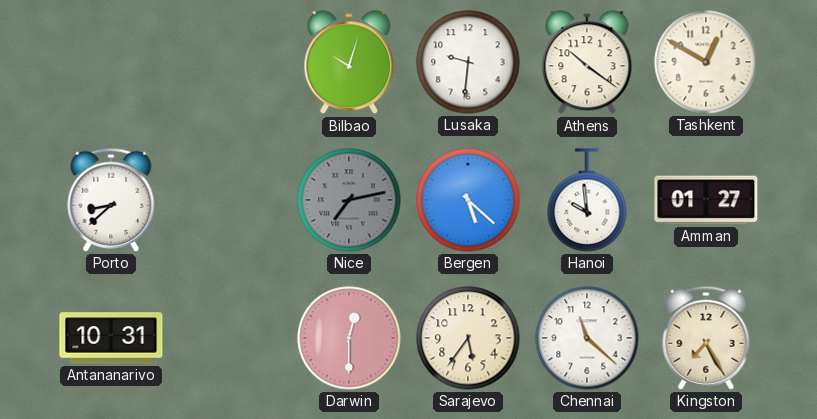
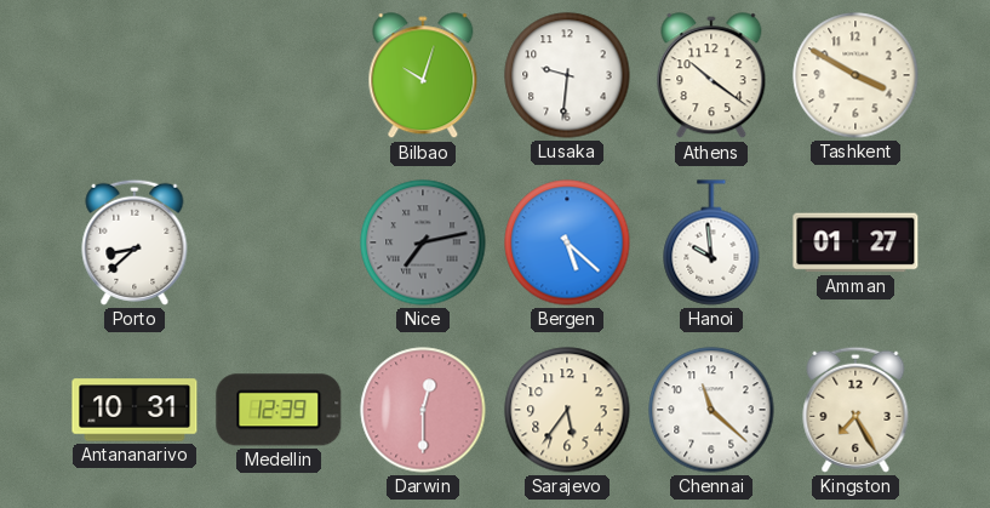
Tashkent: 12:50 -> 3:50 (855, 75)
Medellin: none -> 12:39 (279, 410)
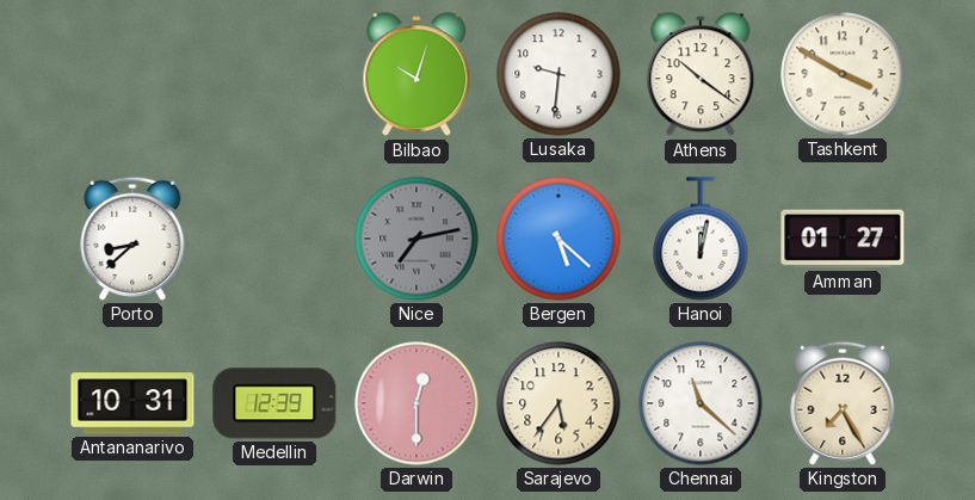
Hanoi: 9:59 -> 12:02 (701, 239)
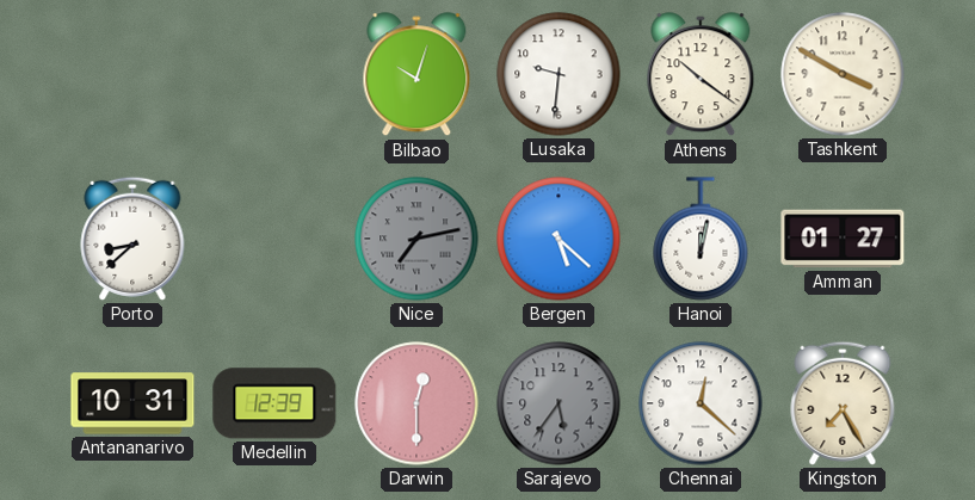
Sarajevo dial: cream -> grey (559, 403)
Chennai: 11:22 -> 12:22 (701, 403)
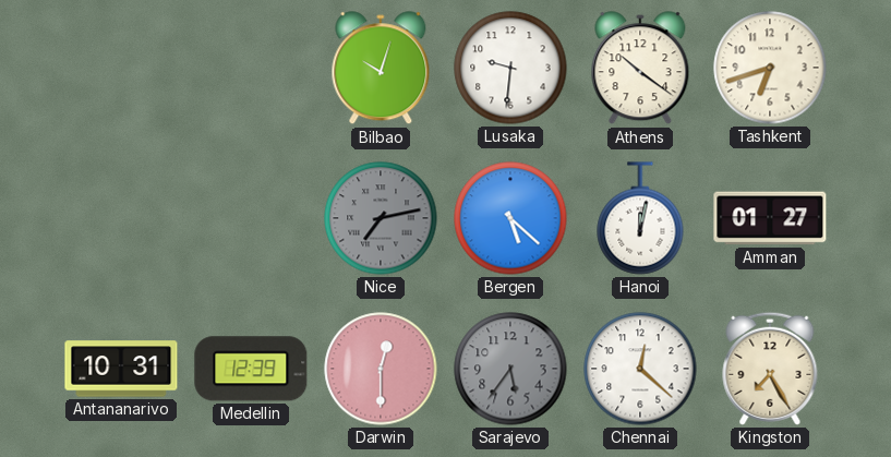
Tashkent: 3:50 -> 6:42 (770, 68)
Porto: 8:38 -> none (132, 239)
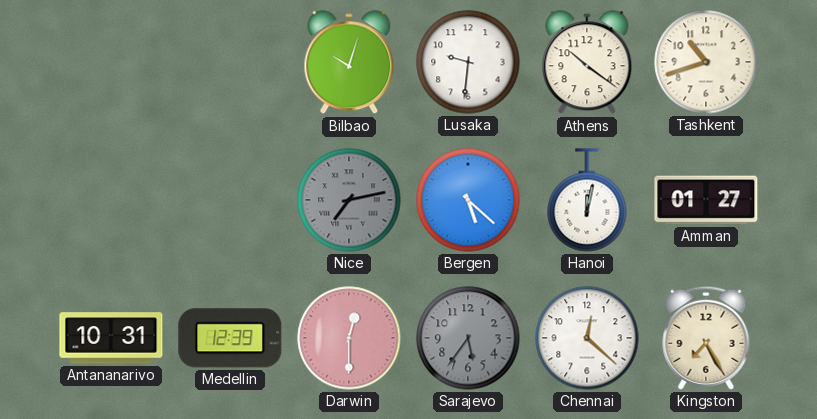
Tashkent: 6:42 -> 10:42 (706, 62)
